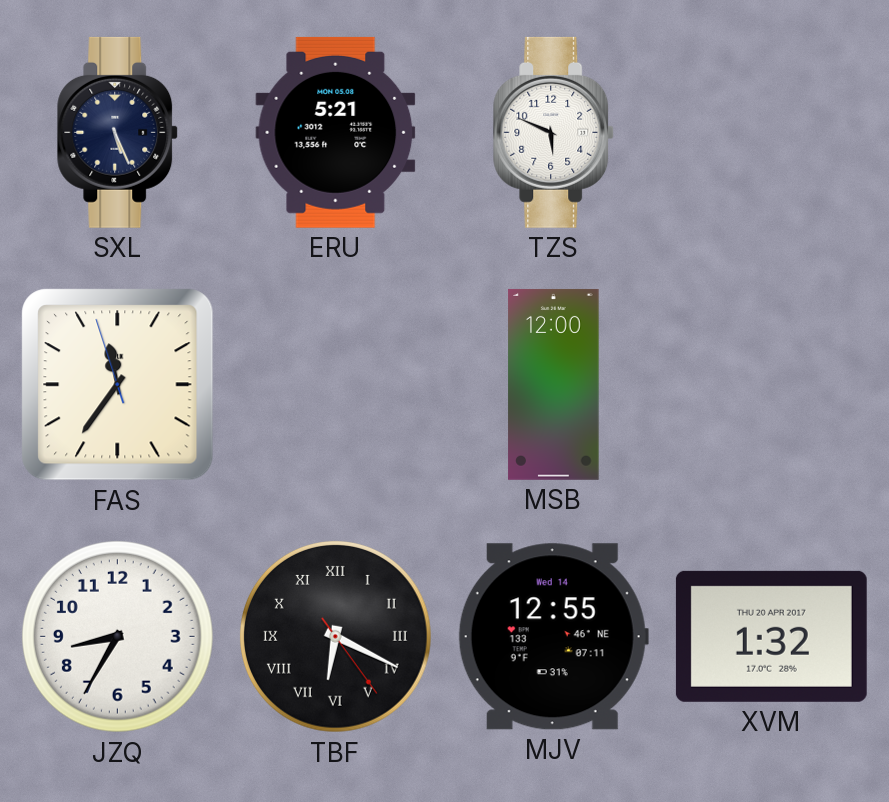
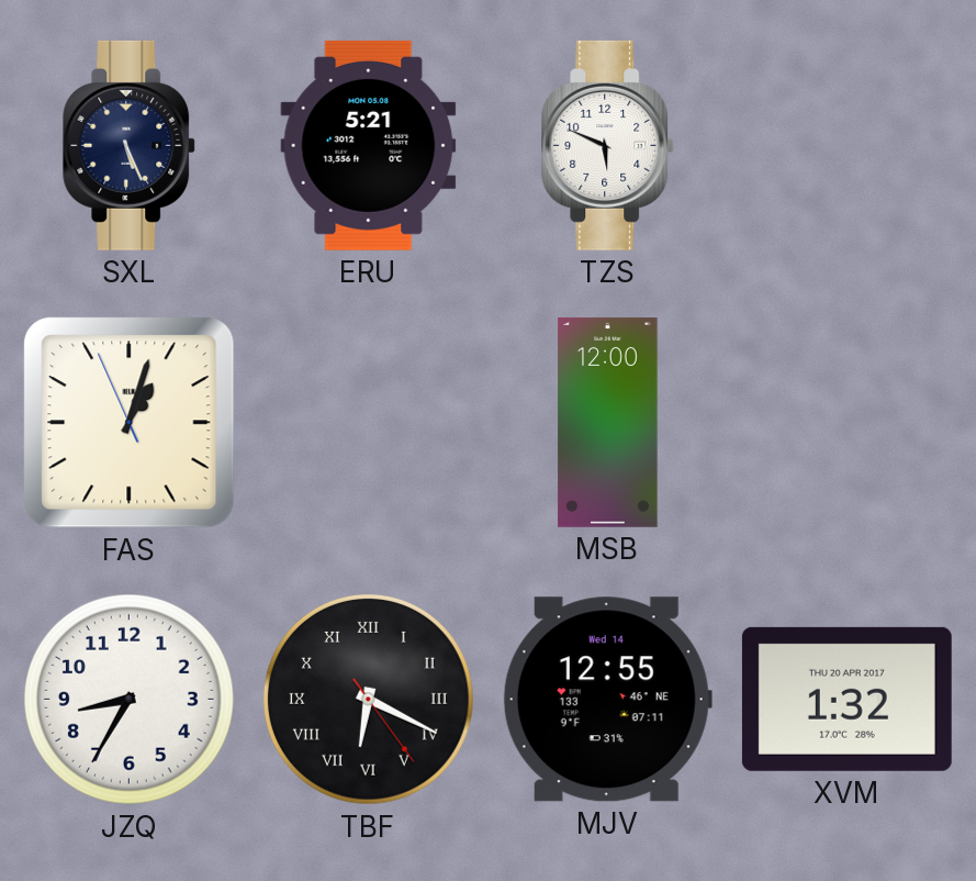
FAS: 11:35 -> 1:02 (130, 423)
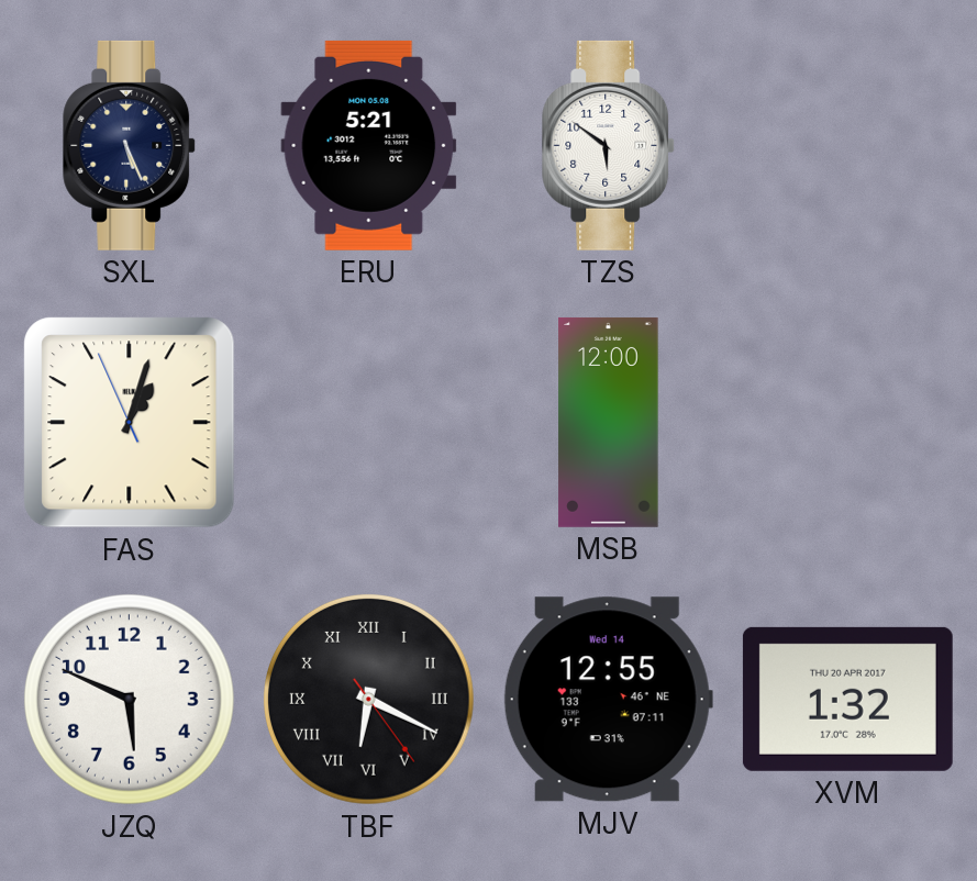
TZS: 5:49 -> 5:51 (609, 145)
JZQ: 8:35 -> 5:49 (129, 699)
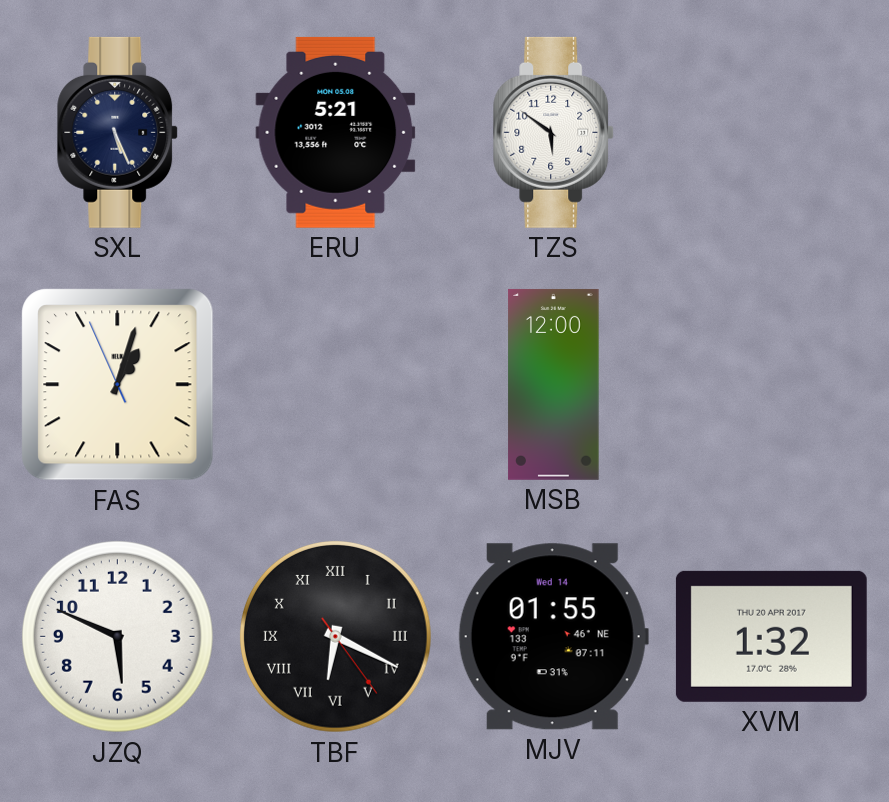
MJV: 12:55 -> 01:55 (553, 637)
